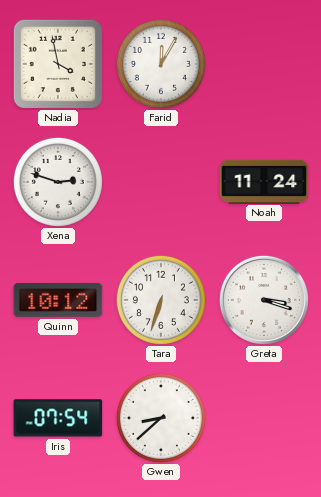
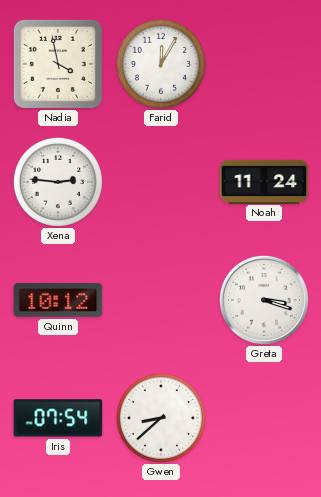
Xena: 2:48 -> 2:46 (58, 182)
Tara: 6:33 -> none (161, 300)
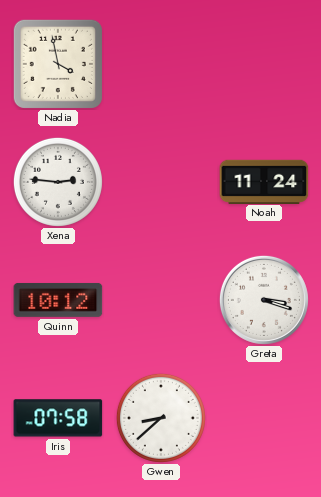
Farid: 12:05 -> none (161, 64)
Iris: 07:54 -> 07:58 (58, 418)
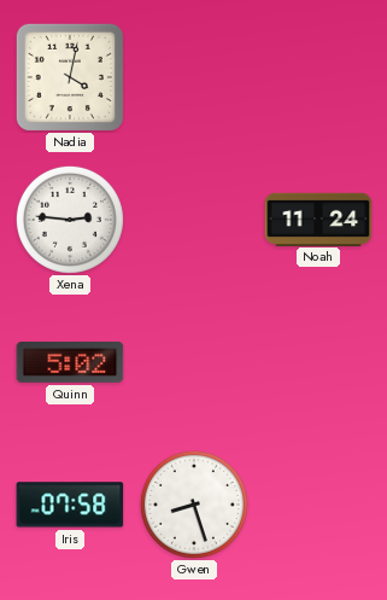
Nadia: 3:58 -> 4:02 (70, 77)
Quinn: 10:12 -> 5:02 (70, 362)
Greta: 3:18 -> none (264, 300)
Gwen: 8:38 -> 8:27 (194, 505)
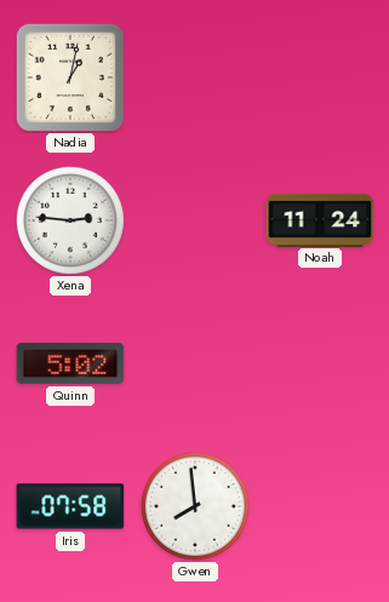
Nadia: 4:02 -> 1:02 (70, 78)
Gwen: 8:27 -> 7:59 (195, 506)
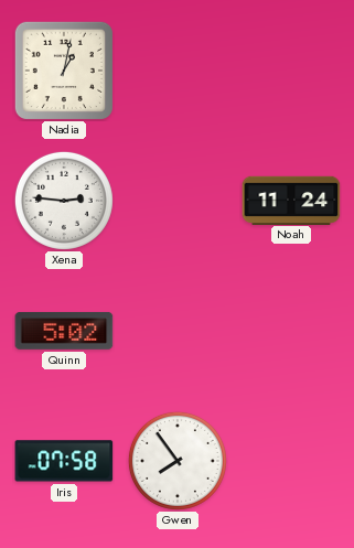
Gwen: 7:59 -> 7:54 (178, 461)
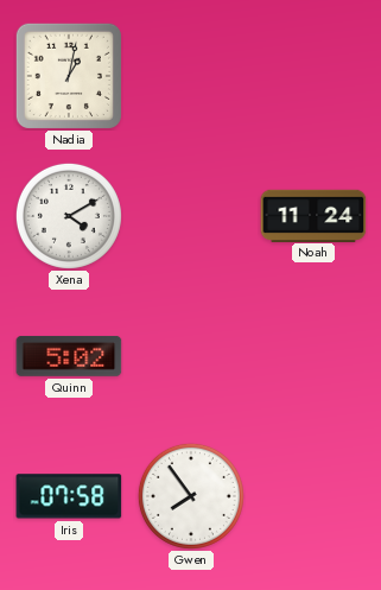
Xena: 2:46 -> 4:10 (69, 216)
